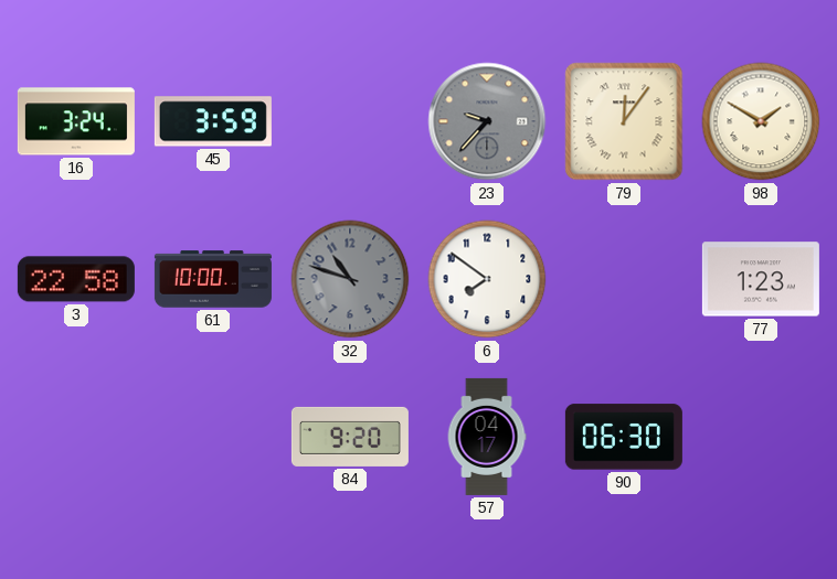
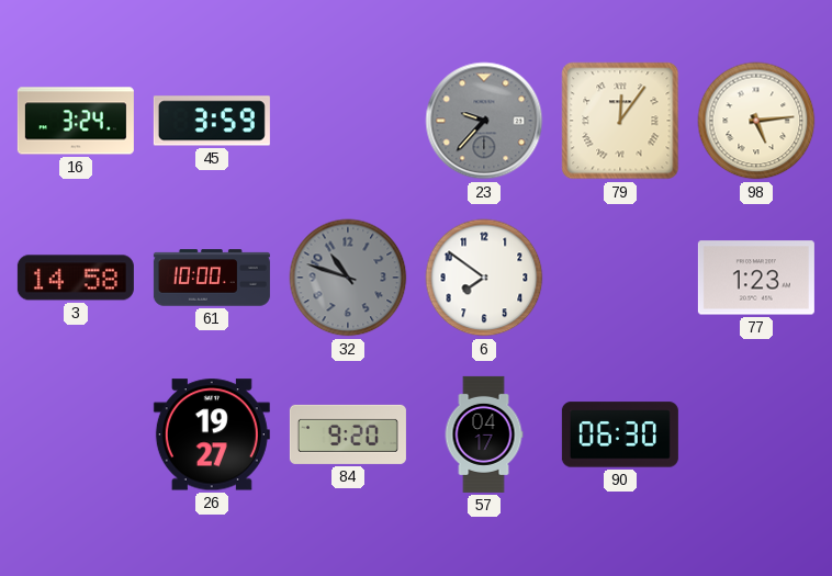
98: 1:50 -> 5:14 (756, 121)
3: 22:58 -> 14:58 (76, 278)
26: none -> 19:27 (212, 434)
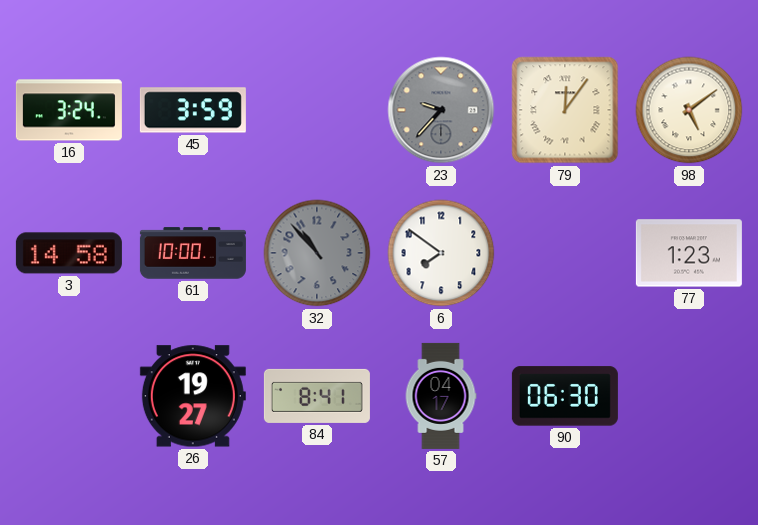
98: 5:14 -> 5:09 (689, 110)
32: 10:48 -> 10:53 (317, 253)
84: 9:20 -> 8:41 (317, 396)
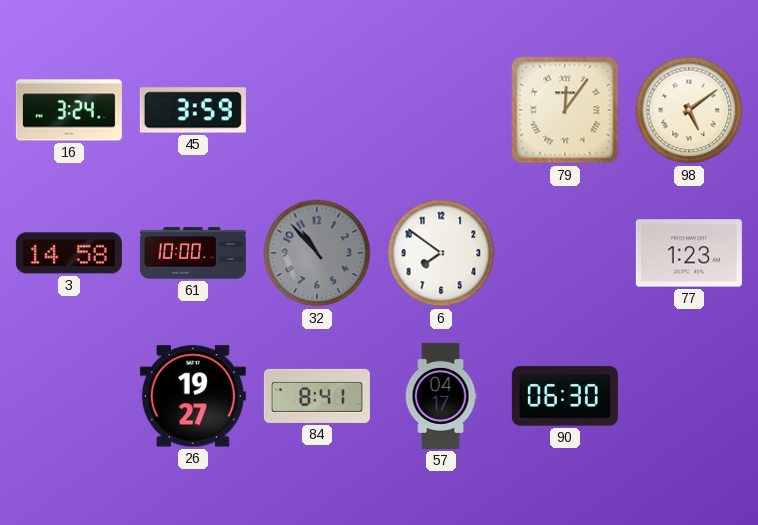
23: 9:37 -> none (441, 110)
